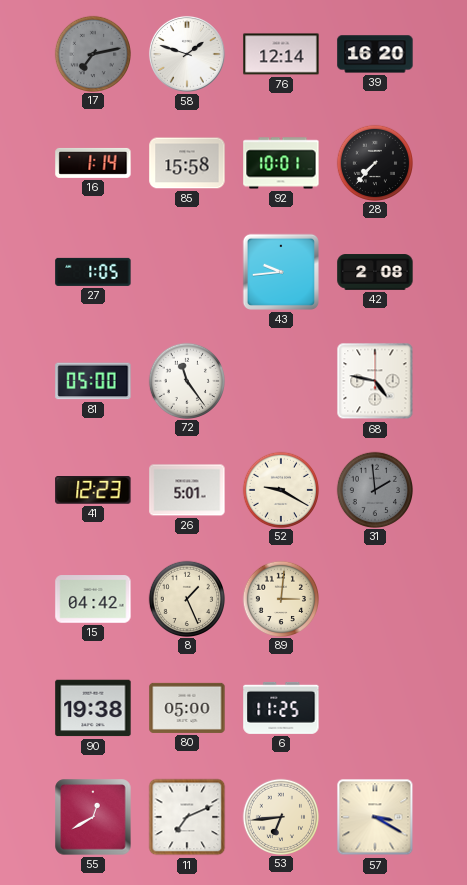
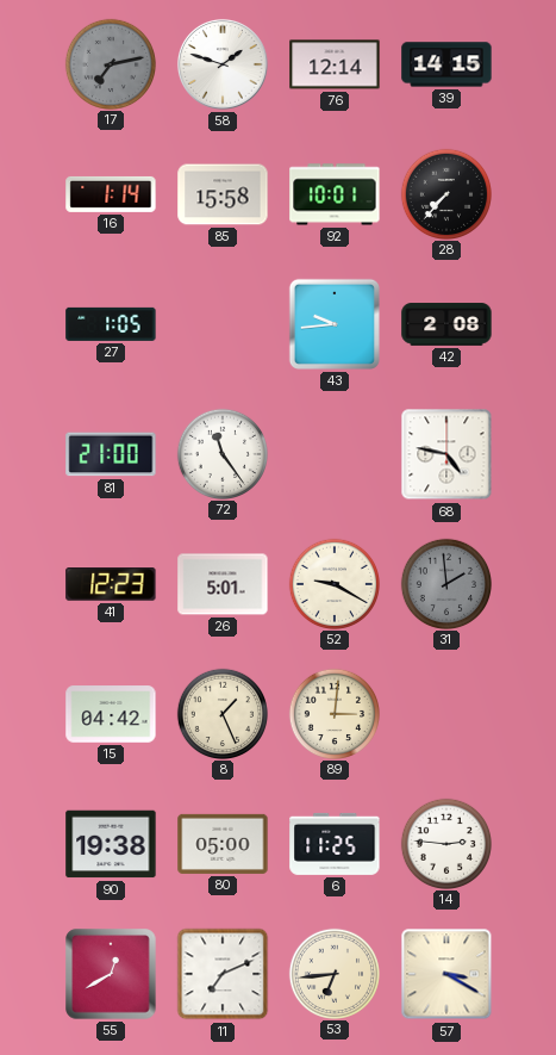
39: 16:20 -> 14:15 (446, 64)
81: 05:00 -> 21:00 (111, 454)
14: none -> 2:46 (445, 843)
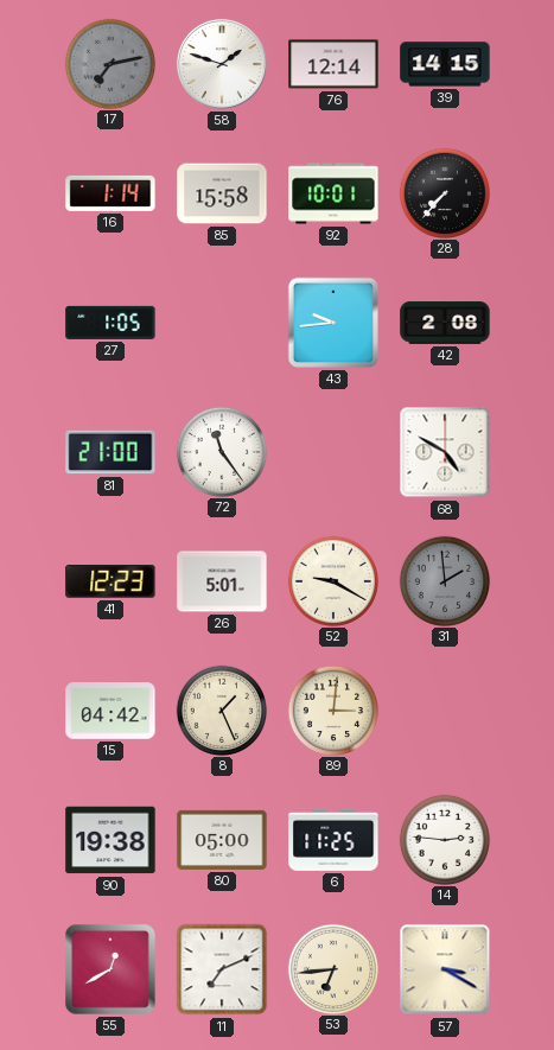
68: 4:47 -> 4:50 (445, 452)
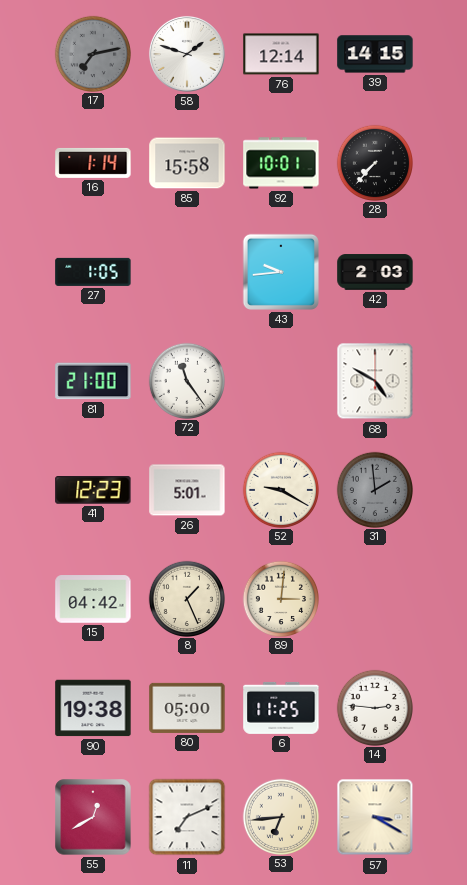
42: 2:08 -> 2:03 (375, 272)
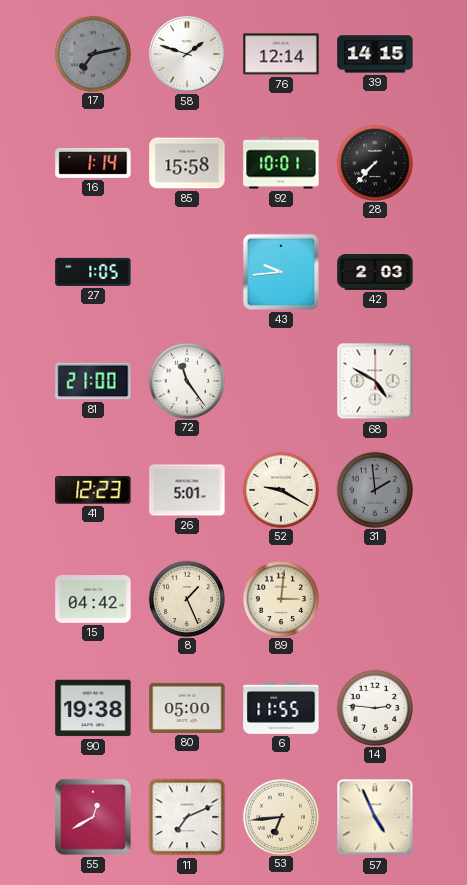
6: 11:25 -> 11:55 (281, 708)
57: 3:20 -> 4:56 (375, 817)
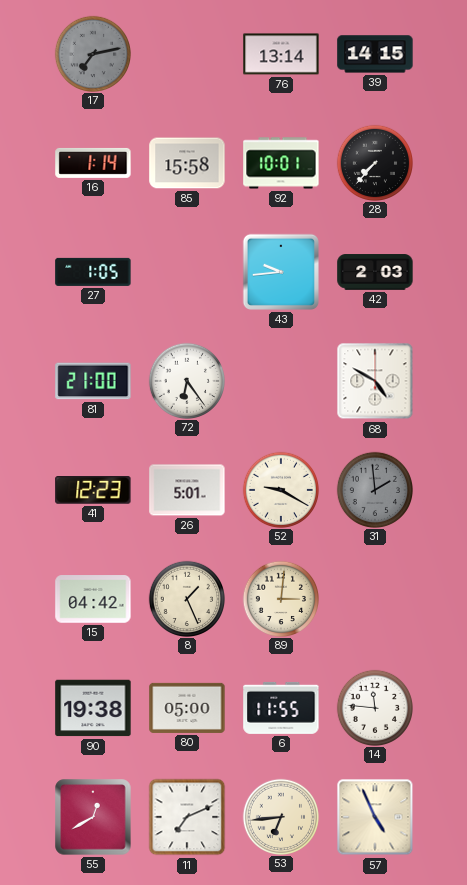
58: 1:48 -> none (187, 54)
76: 12:14 -> 13:14 (281, 54)
72: 11:24 -> 6:24 (186, 380)
14: 2:46 -> 11:46 (374, 707)
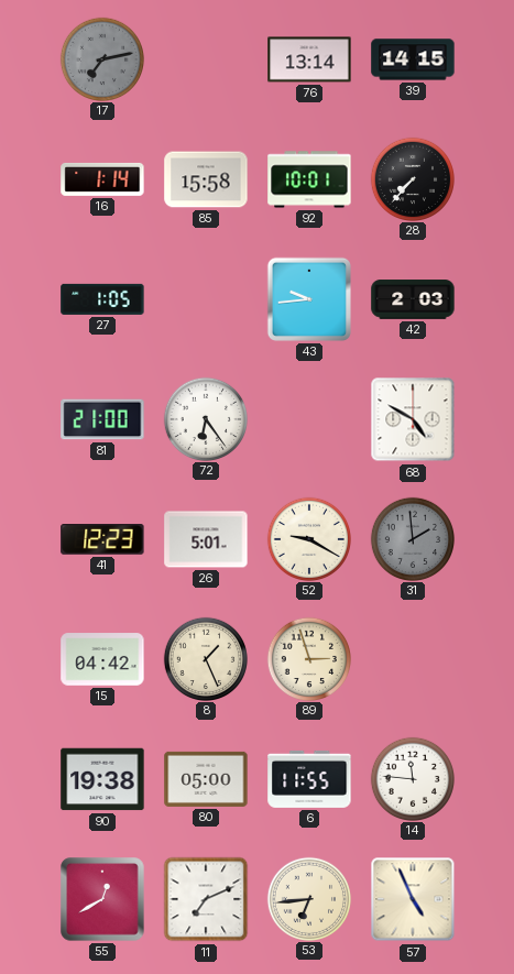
89: 3:01 -> 2:57 (308, 658)
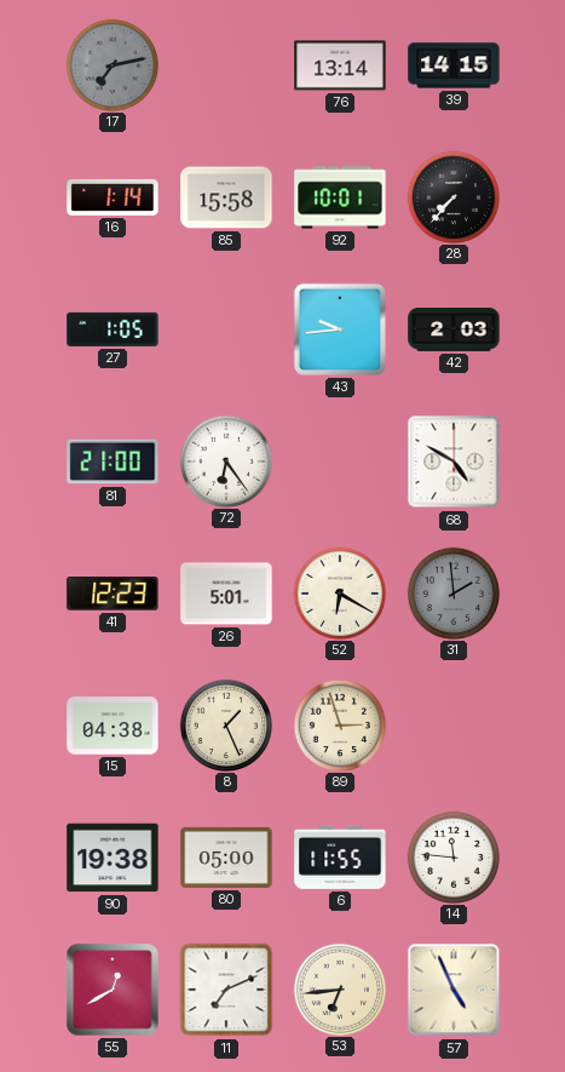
52: 9:20 -> 6:20 (339, 592)
15: 04:42 -> 04:38 (113, 726)
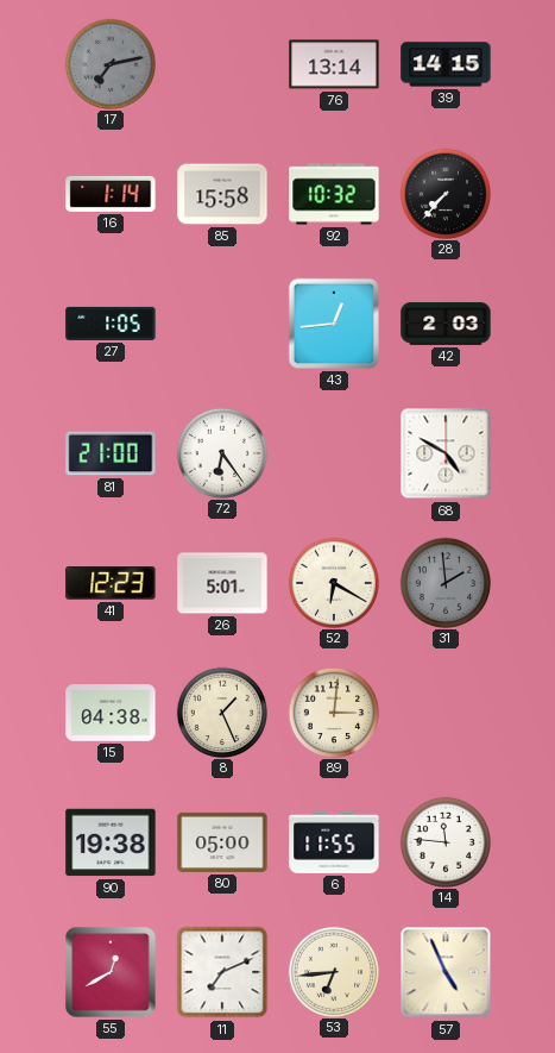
92: 10:01 -> 10:32 (334, 194)
43: 9:44 -> 12:44 (334, 324)
89: 2:57 -> 3:01 (333, 712)
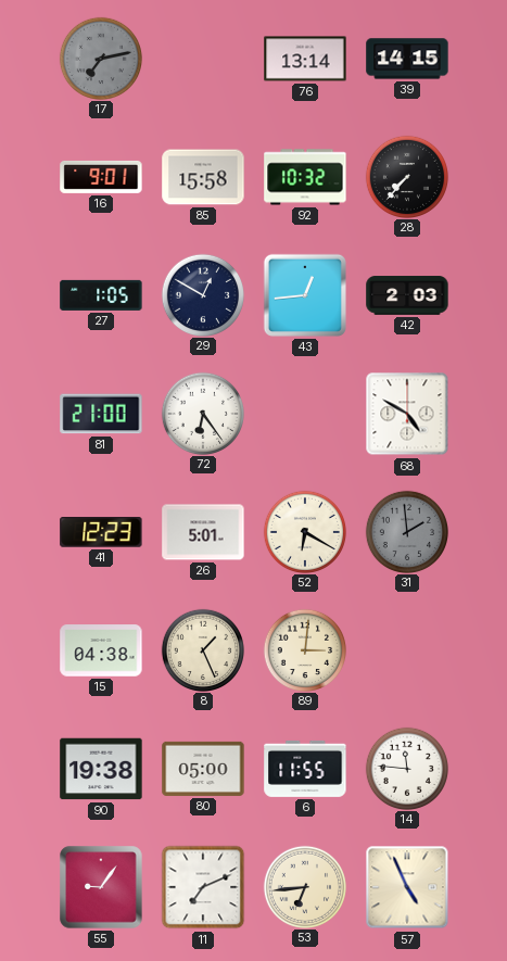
16: 1:14 -> 9:01 (101, 177)
29: none -> 12:50 (202, 294)
55: 12:40 -> 9:06 (101, 887)
